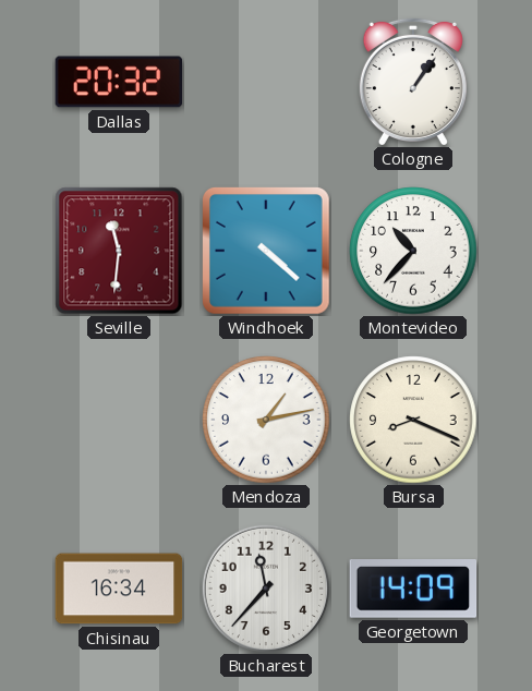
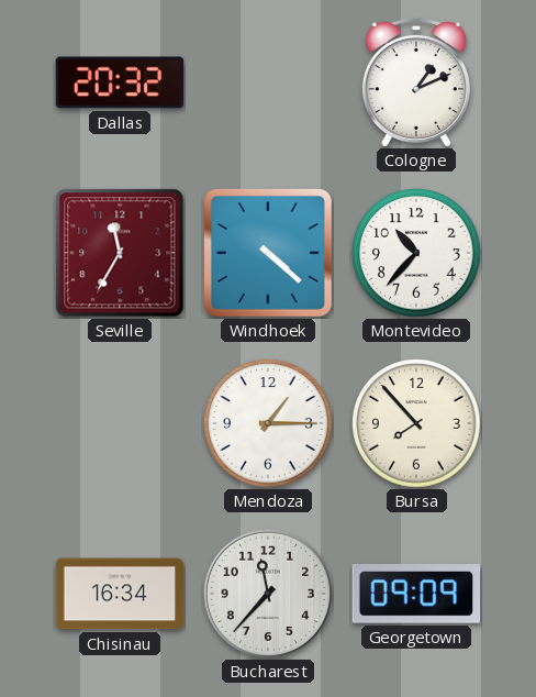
Cologne: 1:06 -> 1:11 (416, 82)
Seville: 11:31 -> 11:35 (120, 253)
Mendoza: 1:13 -> 1:15 (268, 423)
Bursa: 8:19 -> 7:53 (416, 423)
Georgetown: 14:09 -> 09:09 (416, 595)
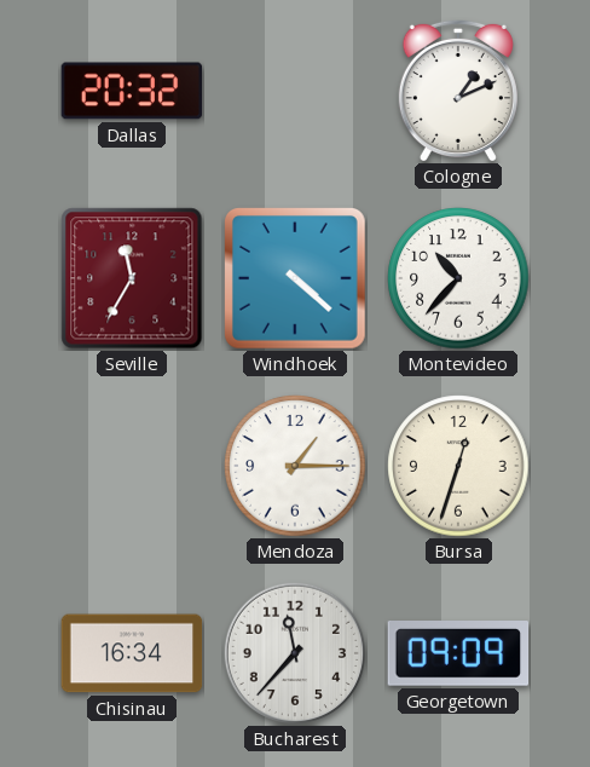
Bursa: 7:53 -> 12:33 (458, 466)
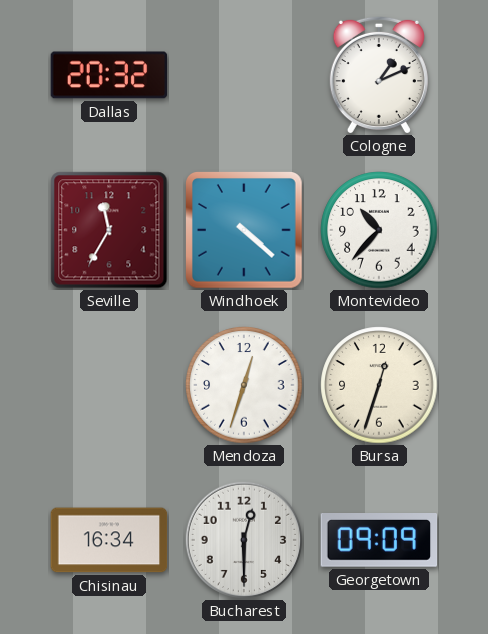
Mendoza: 1:15 -> 12:33 (244, 385)
Bucharest: 11:37 -> 12:30 (244, 540)
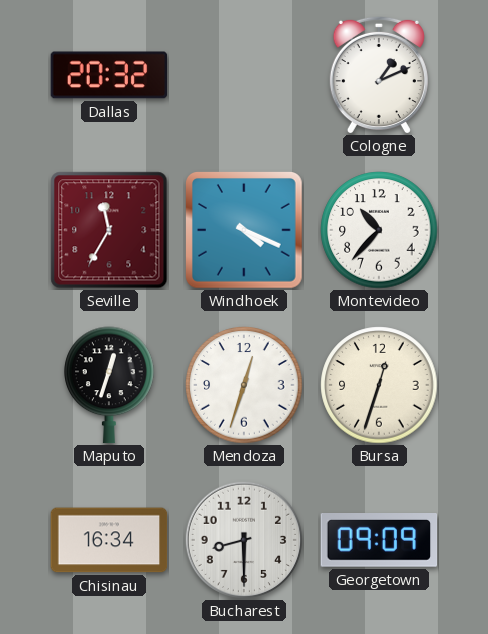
Windhoek: 4:22 -> 4:19 (245, 231)
Maputo: none -> 12:33 (109, 385)
Bucharest: 12:30 -> 8:30 (244, 540)
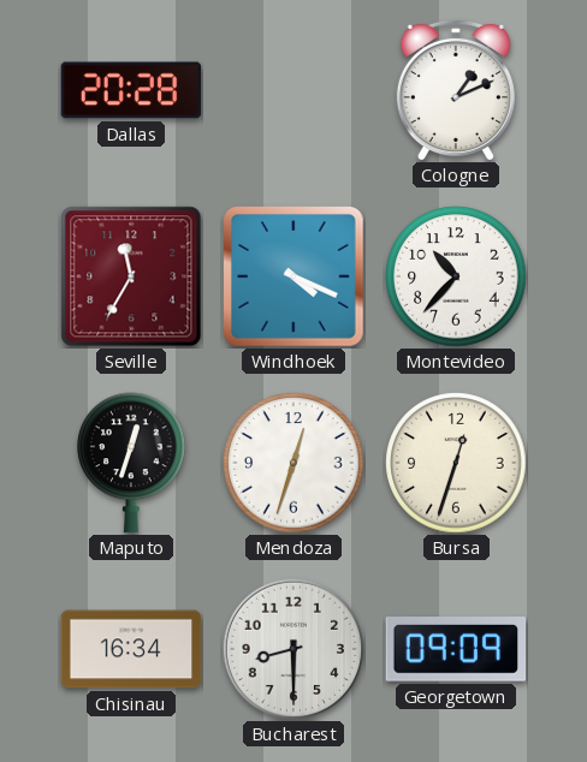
Dallas: 20:32 -> 20:28 (131, 90)
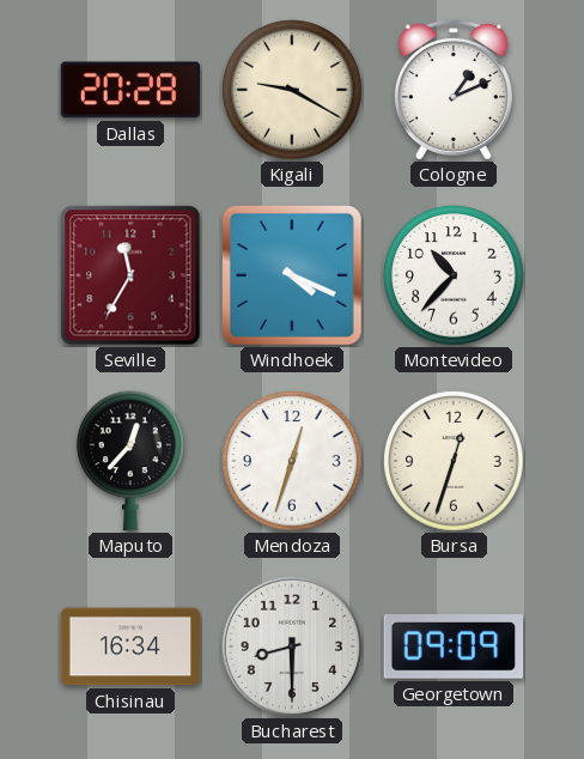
Kigali: none -> 9:20 (292, 90)
Maputo: 12:33 -> 12:37 (130, 461)
